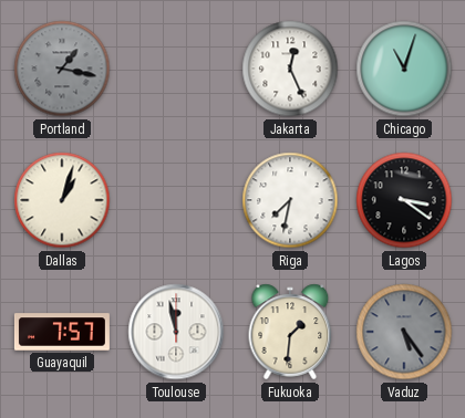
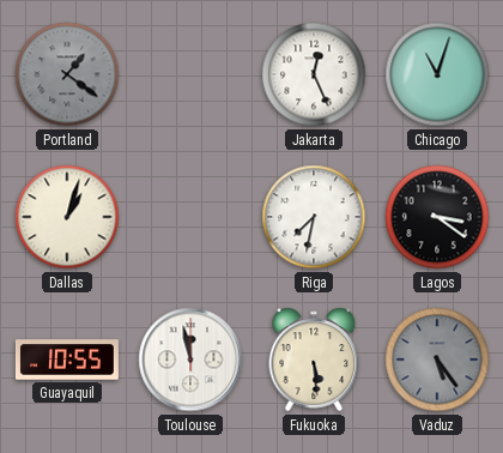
Portland: 1:17 -> 1:21 (67, 74)
Guayaquil: 7:57 -> 10:55 (67, 360)
Fukuoka: 1:31 -> 5:29 (314, 360)
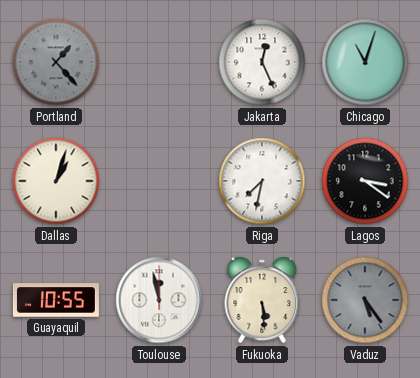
Portland: 1:21 -> 1:23 (56, 62)
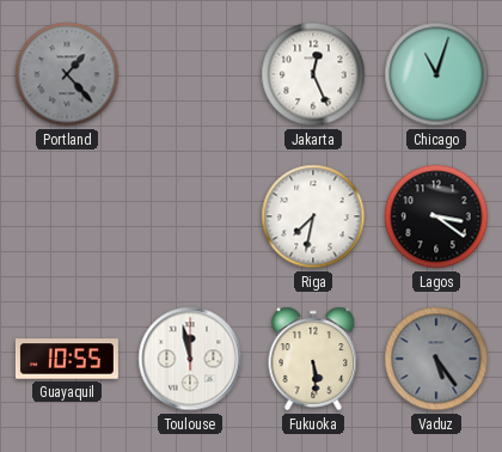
Dallas: 1:03 -> none (56, 181)
